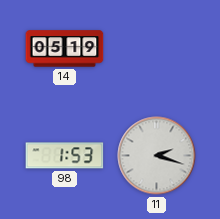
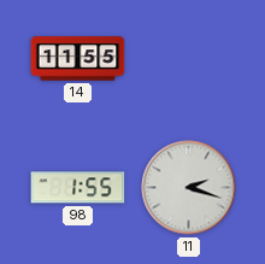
14: 05:19 -> 11:55 (78, 59)
98: 1:53 -> 1:55 (78, 188)
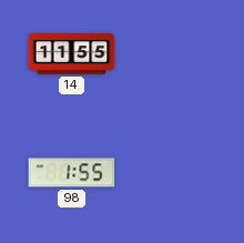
11: 2:18 -> none (189, 188)
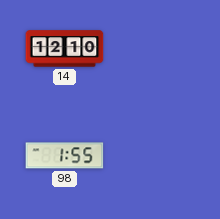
14: 11:55 -> 12:10 (65, 49)
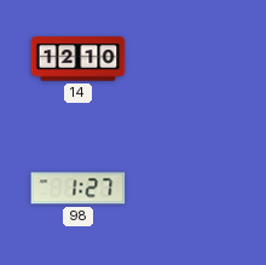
98: 1:55 -> 1:27 (79, 189)
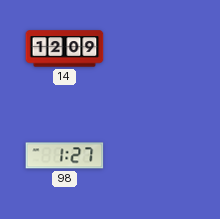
14: 12:10 -> 12:09 (65, 49)
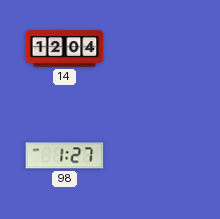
14: 12:09 -> 12:04 (65, 49)
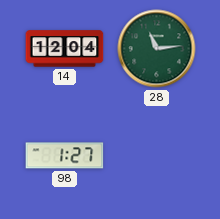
28: none -> 11:14 (157, 49)
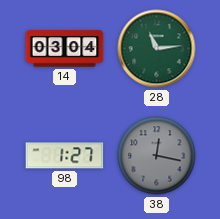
14: 12:04 -> 03:04 (65, 49)
38: none -> 12:17 (157, 156)
